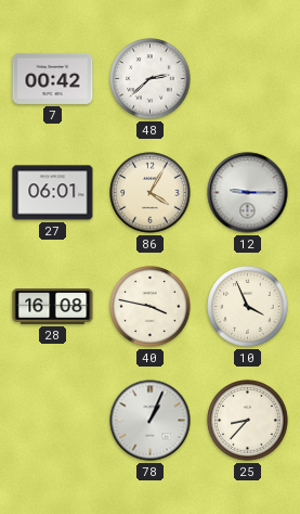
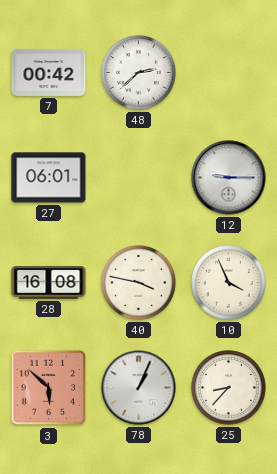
86: 4:05 -> none (151, 193)
3: none -> 5:52 (49, 388)
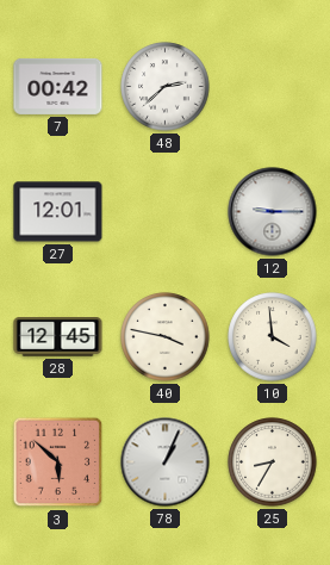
27: 06:01 -> 12:01 (58, 212)
28: 16:08 -> 12:45 (58, 337)
10: 3:56 -> 3:59 (273, 337)
25: 8:37 -> 8:35 (273, 462)
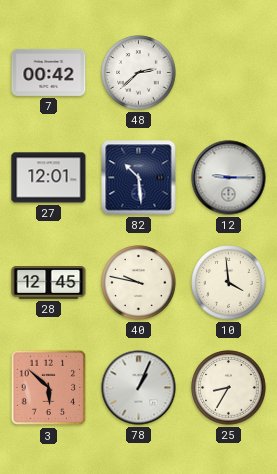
82: none -> 10:29 (139, 178)
40: 3:47 -> 9:47 (139, 283)
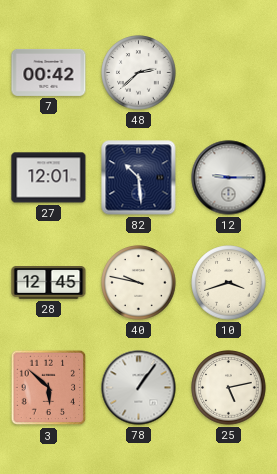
10: 3:59 -> 3:42 (229, 283)
78: 1:04 -> 1:06 (139, 388)
25: 8:35 -> 5:13 (229, 388)
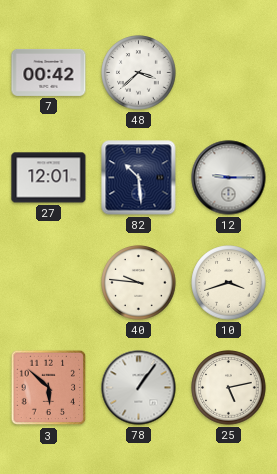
48: 2:38 -> 3:38 (139, 73)
28: 12:45 -> none (49, 283)
40: 9:47 -> 9:46 (139, 283)
